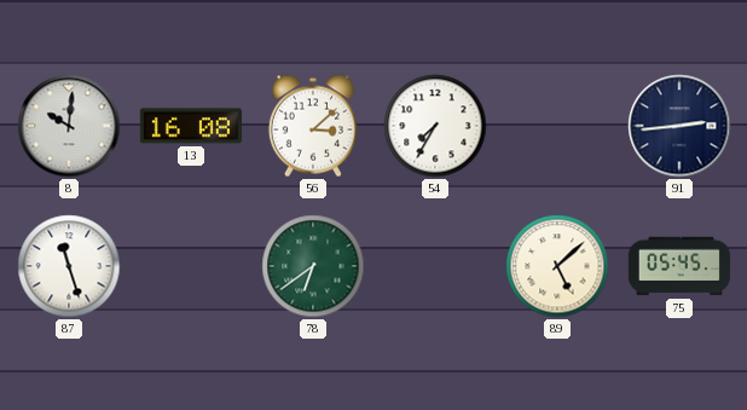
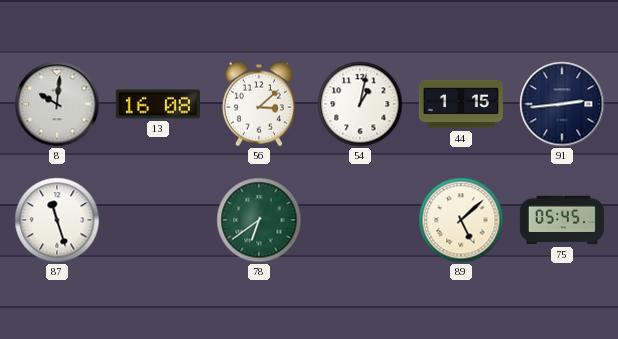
54: 7:35 -> 1:02 (360, 104)
44: none -> 1:15 (461, 104)
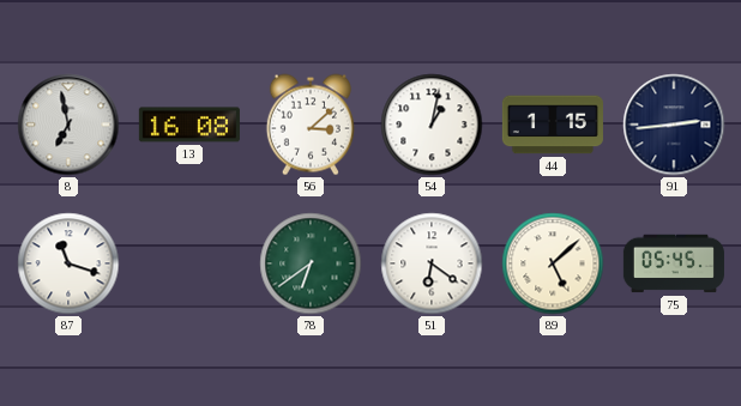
8: 10:01 -> 6:58 (68, 125)
87: 11:27 -> 11:18 (68, 263)
51: none -> 6:21 (432, 263)
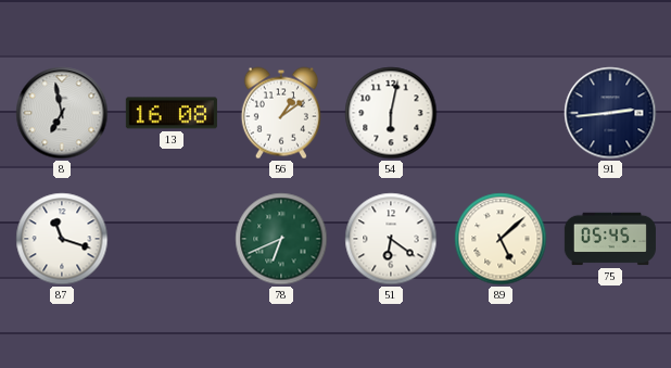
56: 3:08 -> 1:09 (281, 113)
54: 1:02 -> 6:02 (391, 113)
44: 1:15 -> none (553, 125)
78: 6:39 -> 6:41 (281, 239)
